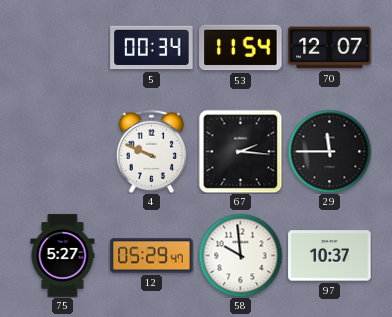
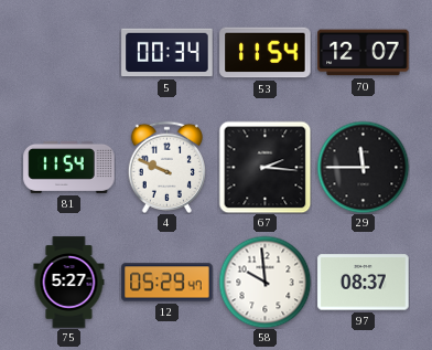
81: none -> 11:54 (69, 167)
97: 10:37 -> 08:37 (364, 283)
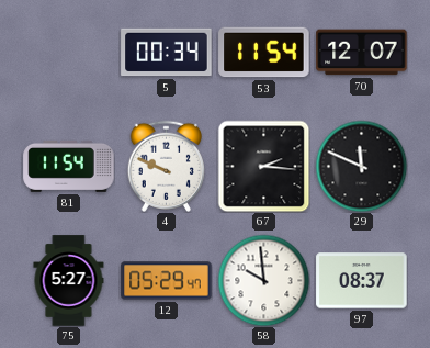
29: 11:45 -> 11:49 (361, 166)
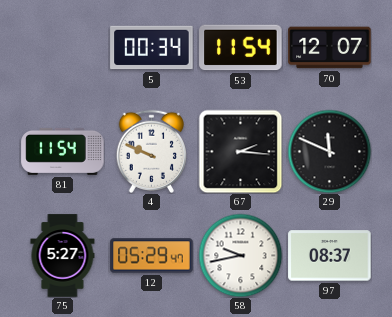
58: 9:59 -> 9:43 (240, 255)
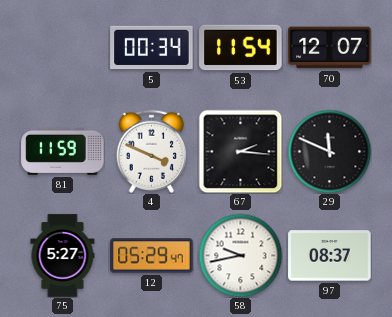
81: 11:54 -> 11:59 (63, 151)
4: 9:49 -> 3:49 (151, 151)
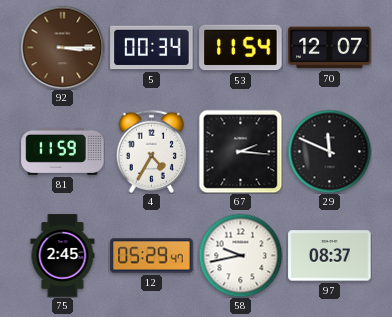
92: none -> 3:15 (62, 47)
4: 3:49 -> 4:35 (151, 151)
75: 5:27 -> 2:45 (63, 256)
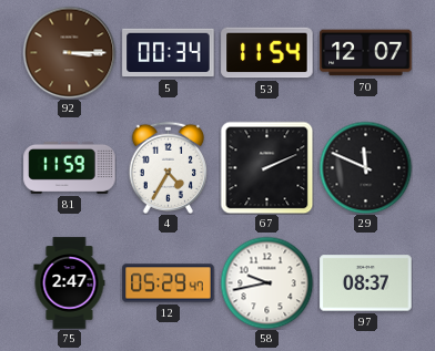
67: 2:16 -> 2:11 (266, 167)
75: 2:45 -> 2:47 (70, 283)
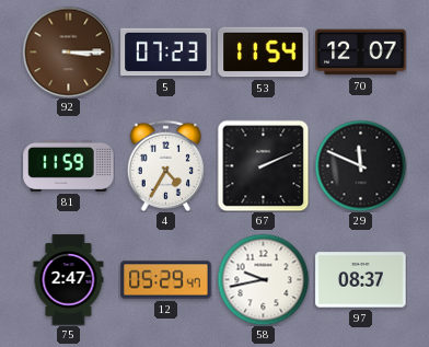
5: 00:34 -> 07:23 (166, 53)
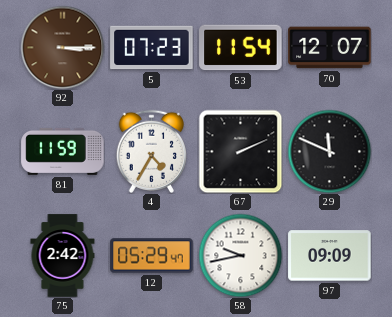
75: 2:47 -> 2:42 (63, 256)
97: 08:37 -> 09:09 (330, 256)
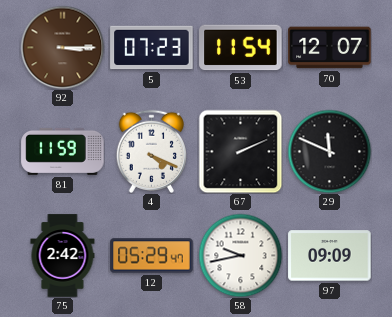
4: 4:35 -> 4:19 (151, 151)
